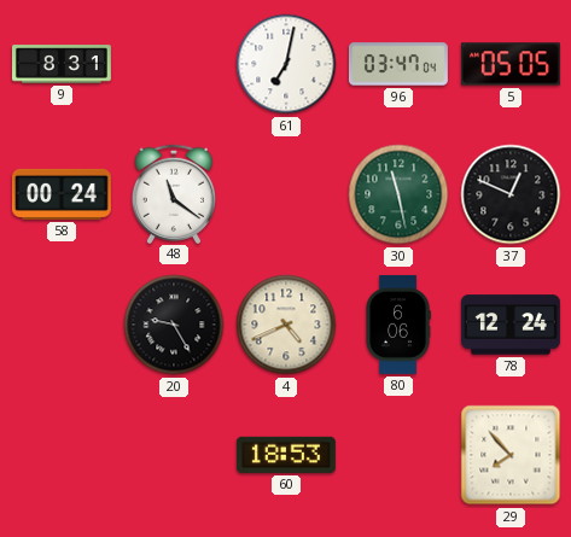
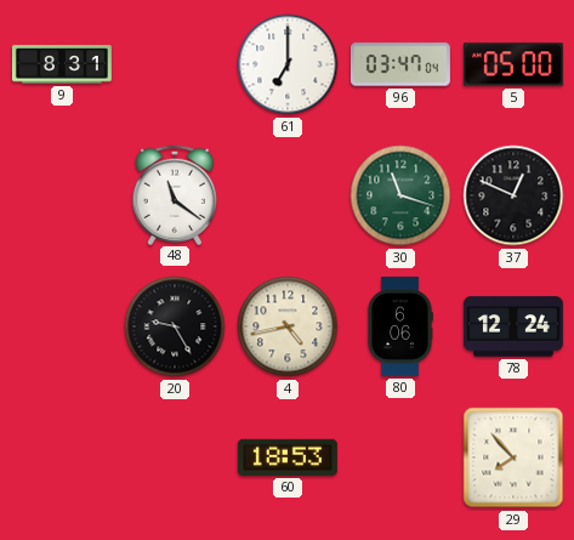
61: 7:02 -> 7:00 (288, 64)
5: 05:05 -> 05:00 (513, 64)
58: 00:24 -> none (62, 194)
30: 11:28 -> 11:18 (400, 195)
4: 4:41 -> 4:43 (288, 326)
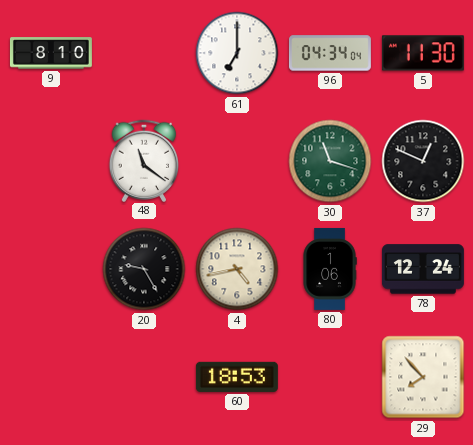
9: 8:31 -> 8:10 (51, 53)
96: 03:47 -> 04:34 (330, 53)
5: 05:00 -> 11:30 (423, 53)
80: 6:06 -> 1:06 (330, 269)
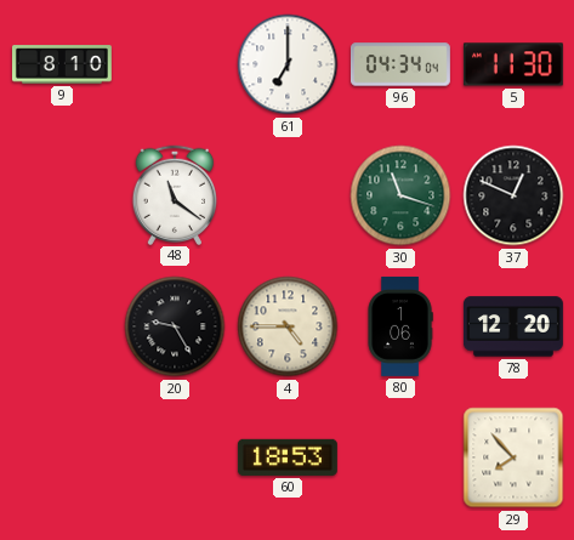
4: 4:43 -> 4:45 (288, 326)
78: 12:24 -> 12:20 (513, 326)
